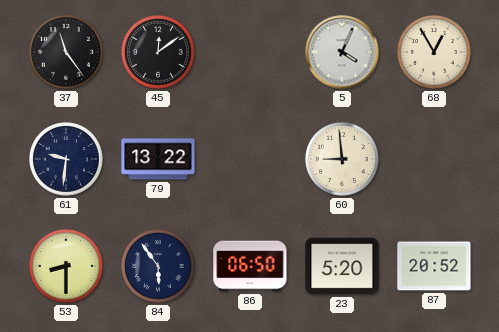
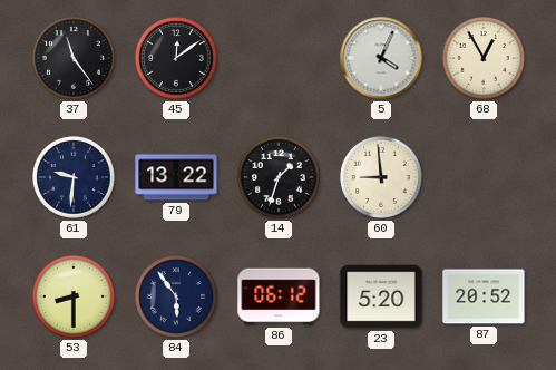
14: none -> 1:33 (280, 178)
86: 06:50 -> 06:12 (279, 296)
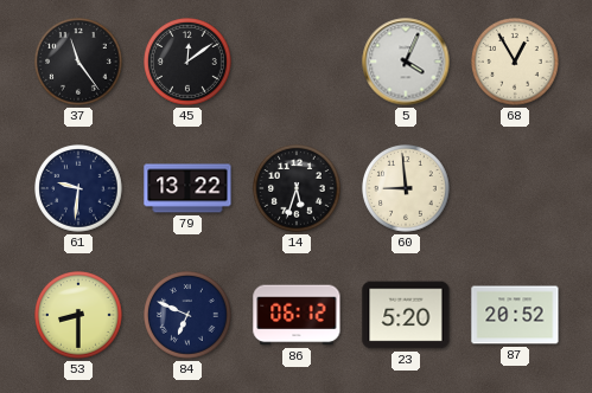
14: 1:33 -> 5:33 (298, 189)
84: 5:54 -> 6:49 (189, 316)
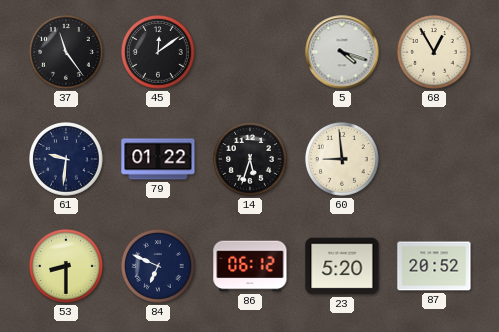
5: 4:04 -> 4:18 (342, 52)
79: 13:22 -> 01:22 (158, 159)
